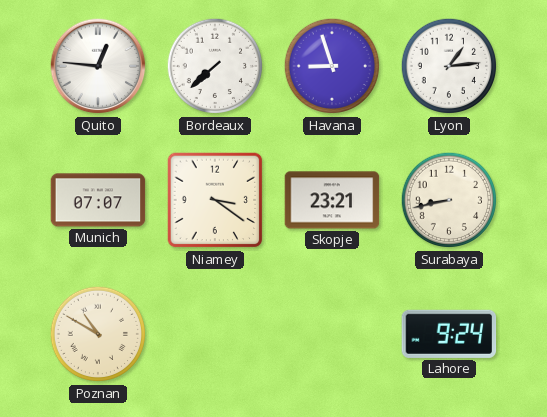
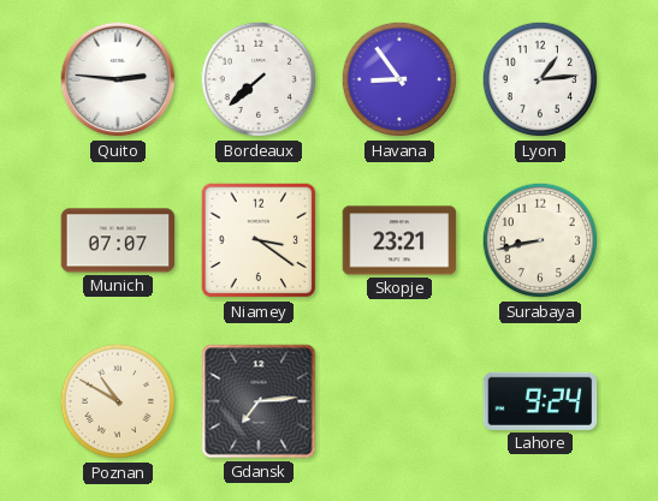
Quito: 12:46 -> 2:46 (118, 79)
Havana: 8:57 -> 8:54 (399, 79)
Gdansk: none -> 7:14 (259, 401)
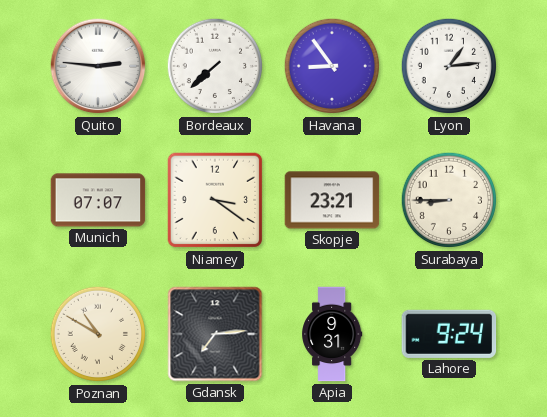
Surabaya: 8:43 -> 8:45 (449, 200)
Apia: none -> 9:31 (333, 334)
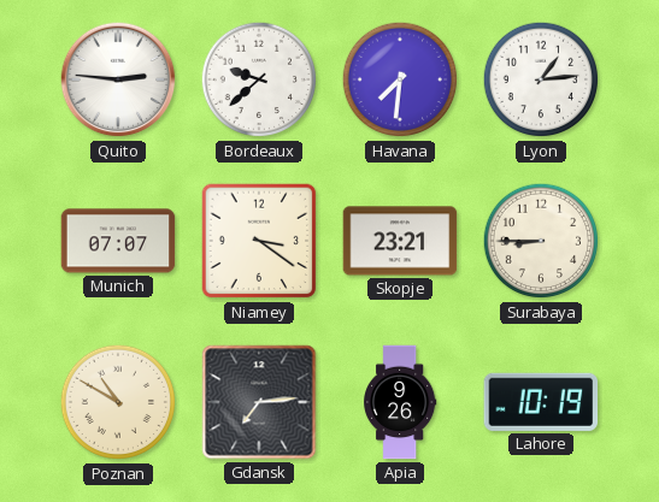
Bordeaux: 7:38 -> 9:38 (259, 79)
Havana: 8:54 -> 7:31 (400, 79)
Apia: 9:31 -> 9:26 (401, 402)
Lahore: 9:24 -> 10:19 (541, 402)
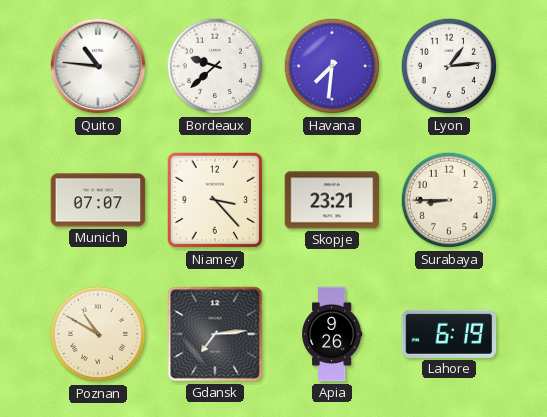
Quito: 2:46 -> 10:46 (98, 66)
Niamey: 3:21 -> 3:23 (215, 200)
Lahore: 10:19 -> 6:19 (449, 334)
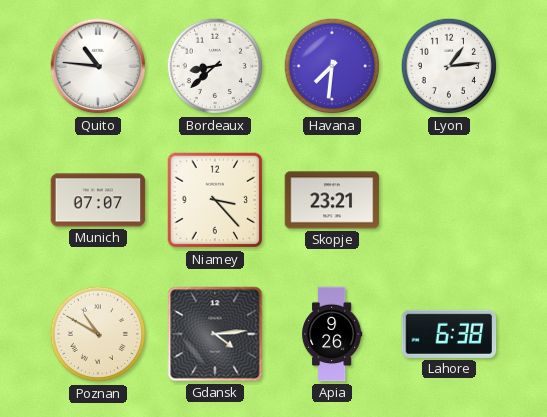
Bordeaux: 9:38 -> 8:38 (215, 66)
Surabaya: 8:45 -> none (449, 200)
Gdansk: 7:14 -> 4:14 (215, 334)
Lahore: 6:19 -> 6:38 (449, 334)
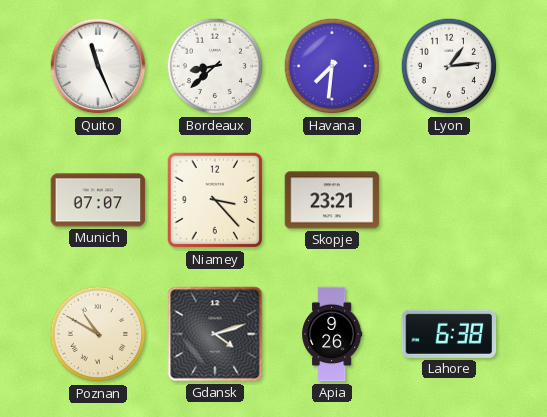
Quito: 10:46 -> 11:26 (98, 66)
Gdansk: 4:14 -> 4:12 (215, 334)
